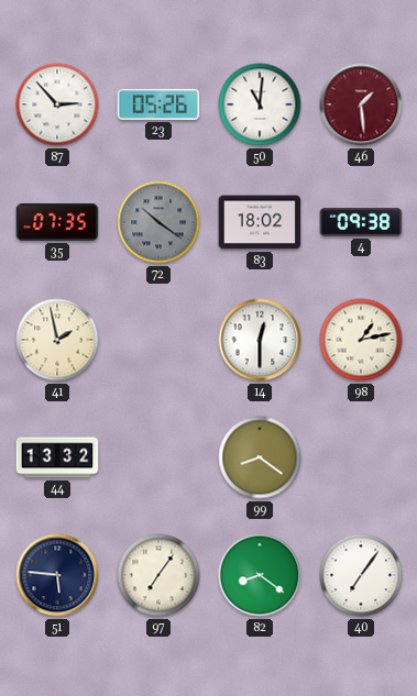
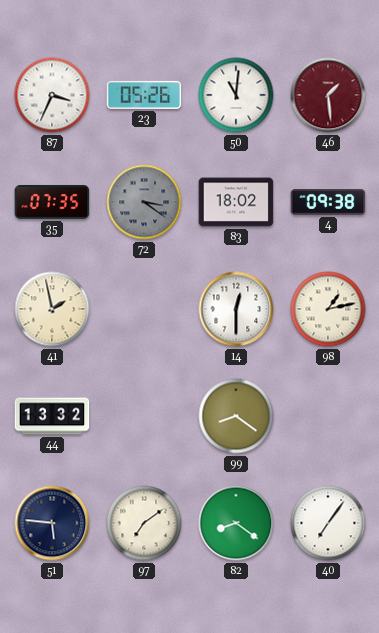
87: 2:53 -> 3:34 (52, 95)
72: 10:21 -> 3:21 (144, 202)
97: 7:06 -> 7:09 (144, 523)
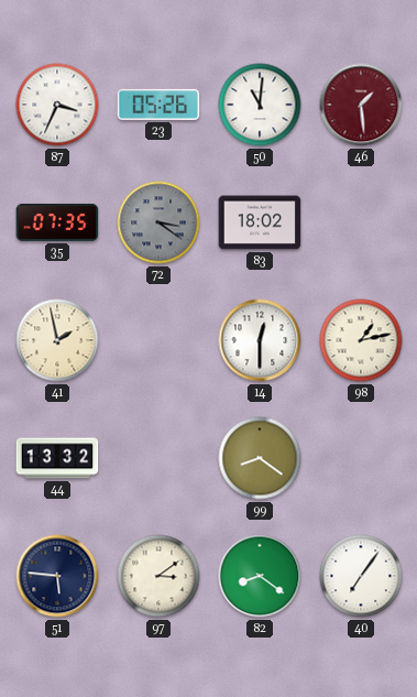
4: 09:38 -> none (328, 202)
97: 7:09 -> 3:09 (158, 576)
